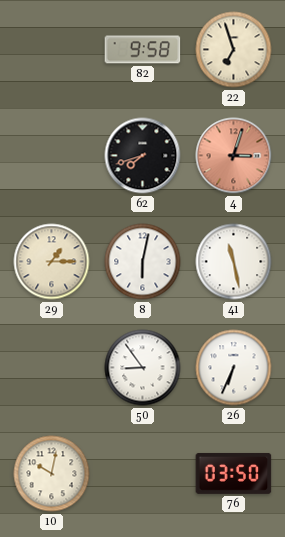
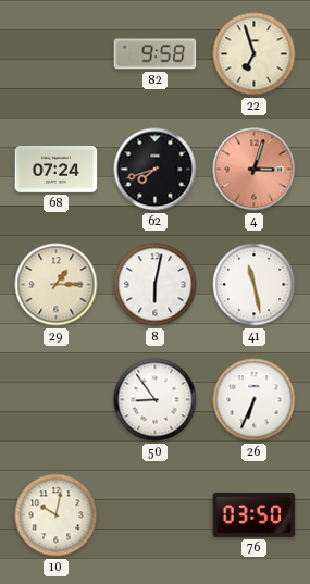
68: none -> 07:24 (57, 169)
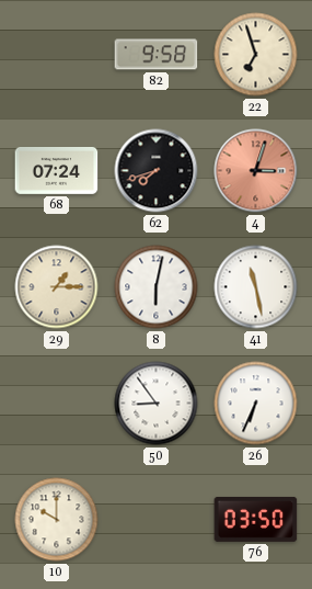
10: 10:02 -> 10:00 (57, 520)
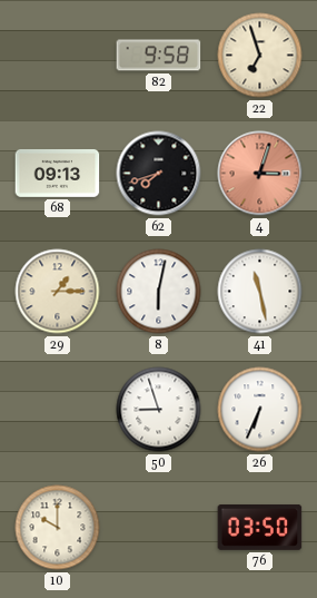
68: 07:24 -> 09:13 (58, 173)
50: 8:54 -> 8:57 (159, 410)
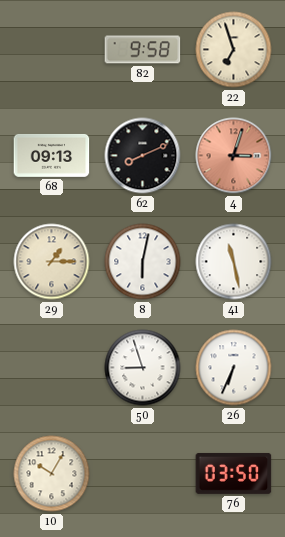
62: 7:42 -> 8:11 (143, 156)
10: 10:00 -> 10:05 (52, 474)
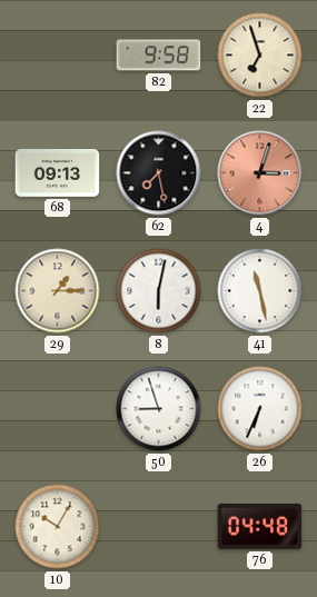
62: 8:11 -> 7:28 (159, 173)
76: 03:50 -> 04:48 (260, 526)
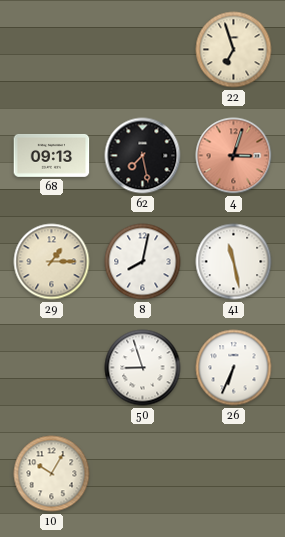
82: 9:58 -> none (159, 56)
8: 6:02 -> 8:02 (143, 262)
76: 04:48 -> none (260, 526)
